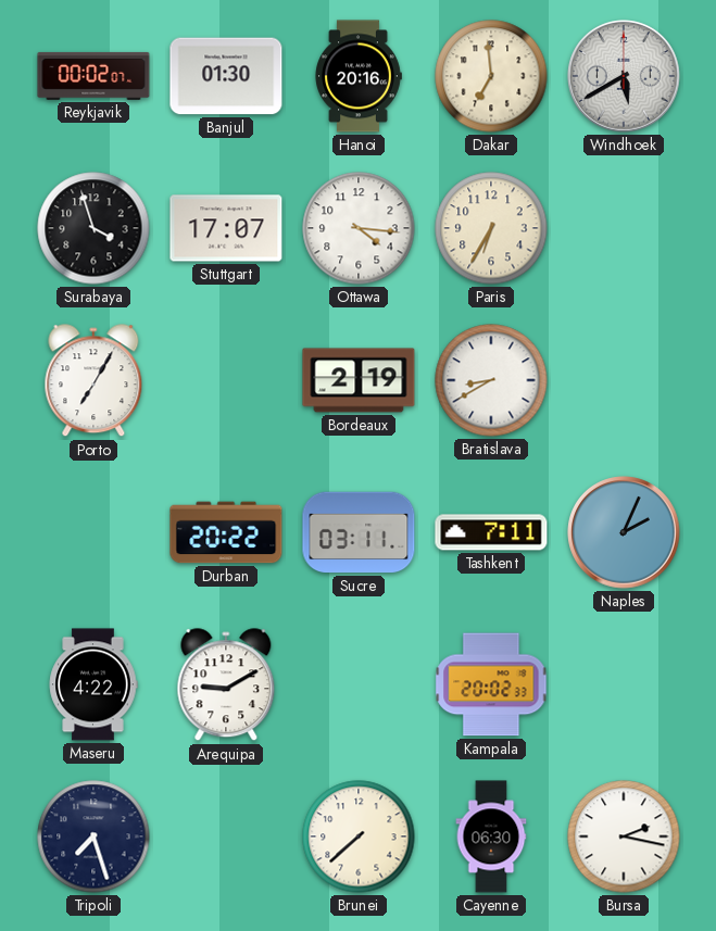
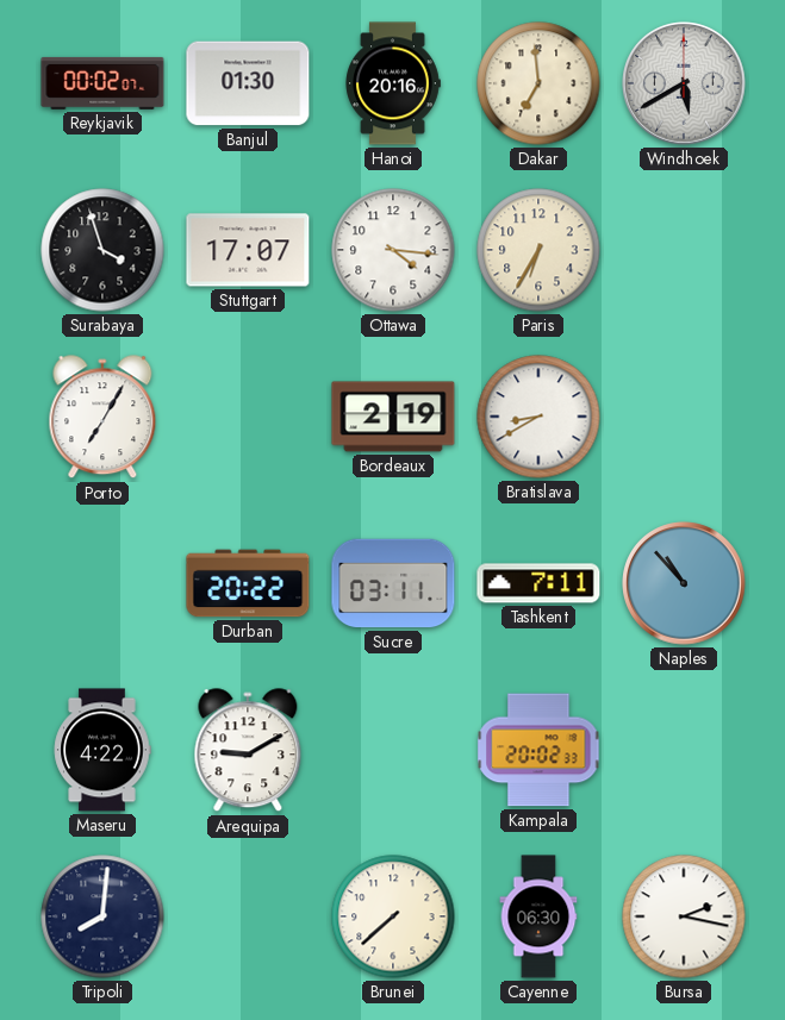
Naples: 2:04 -> 10:53 (684, 583)
Tripoli: 7:27 -> 8:01 (102, 916)
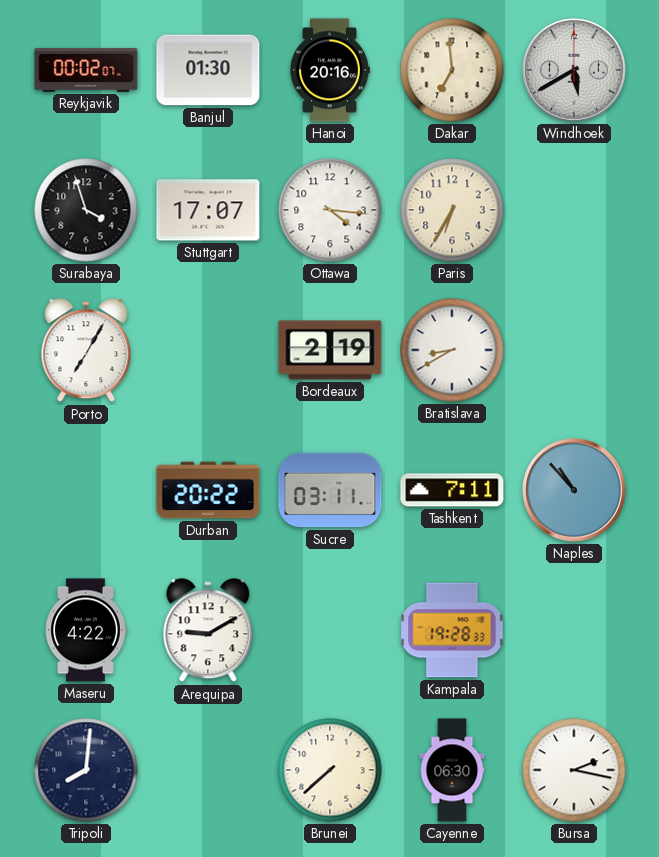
Kampala: 20:02 -> 19:28 (452, 630)
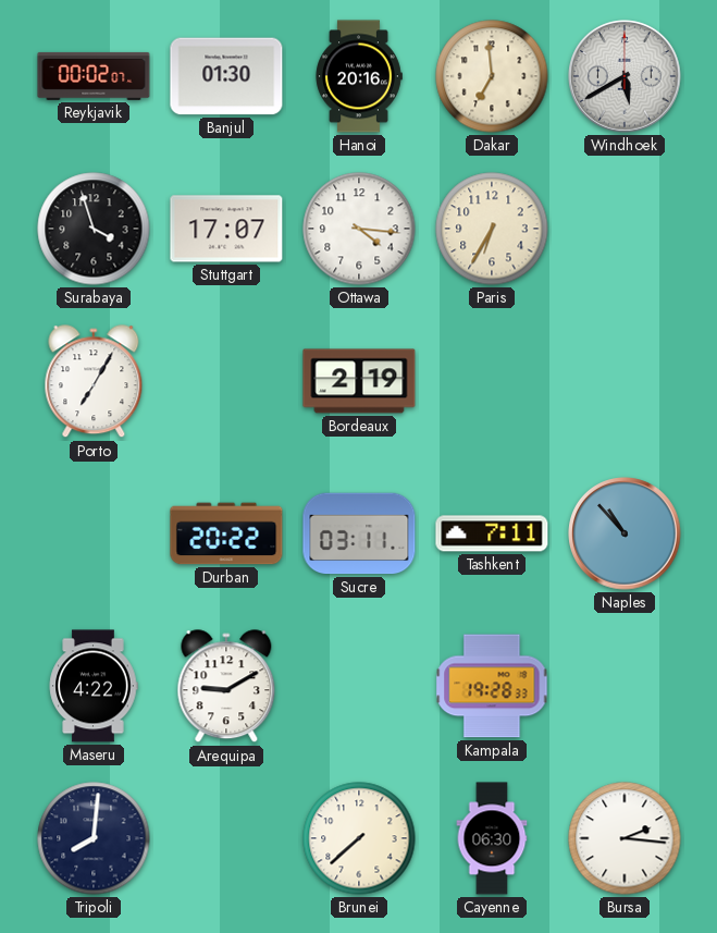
Bratislava: 8:40 -> none (452, 350)
Bursa: 2:17 -> 2:16 (625, 838)
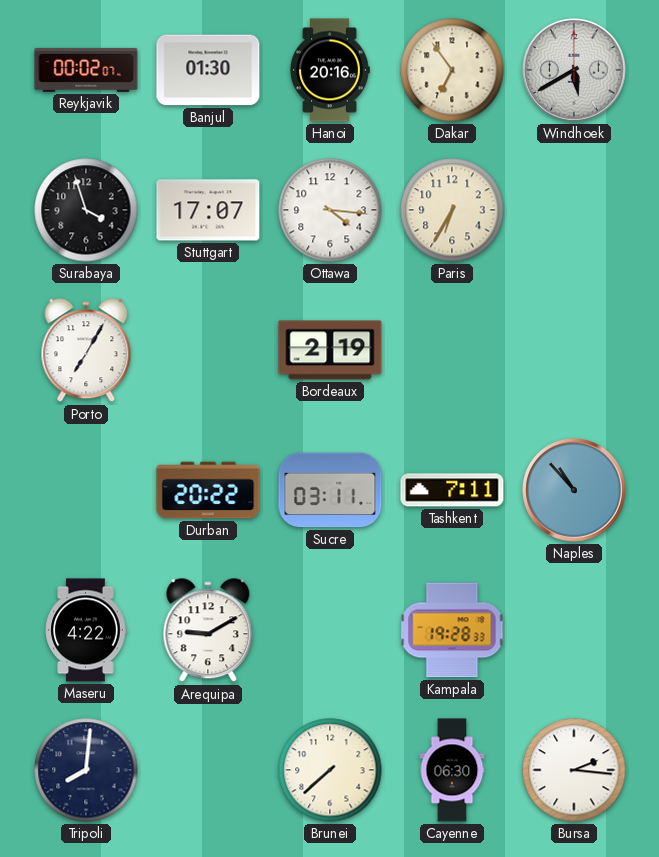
Dakar: 6:59 -> 6:54 (452, 70)
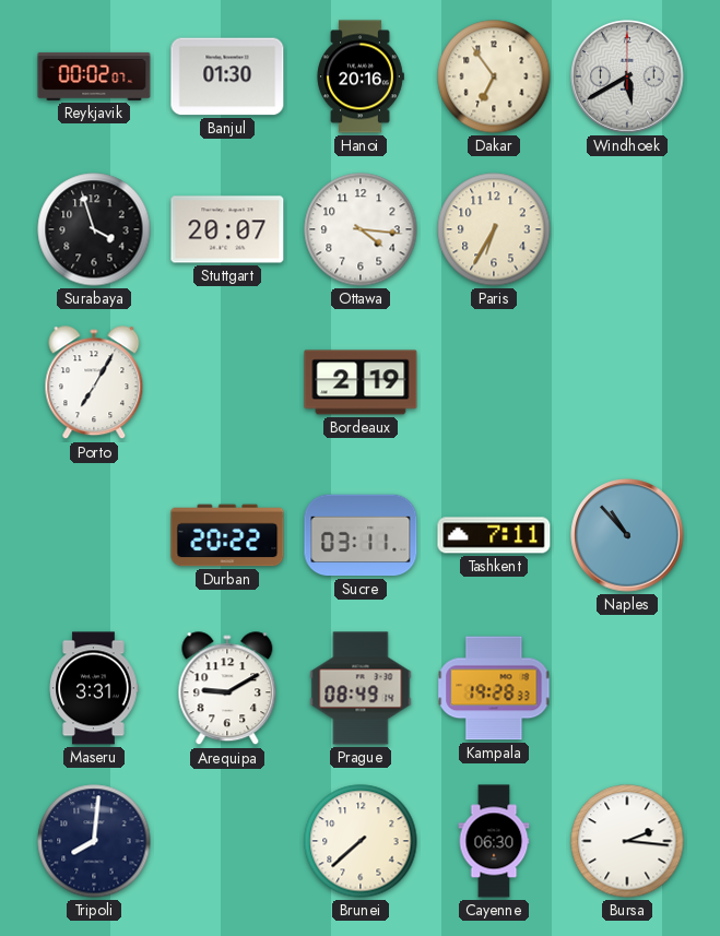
Stuttgart: 17:07 -> 20:07 (227, 229)
Maseru: 4:22 -> 3:31 (94, 688)
Prague: none -> 08:49 (361, 688)
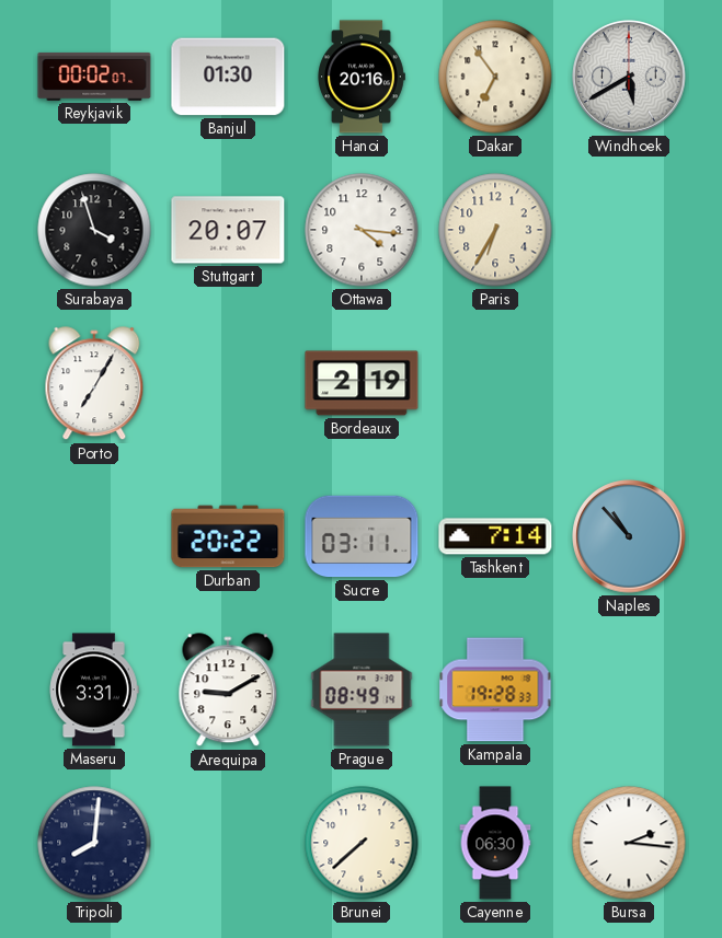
Tashkent: 7:11 -> 7:14 (495, 536)
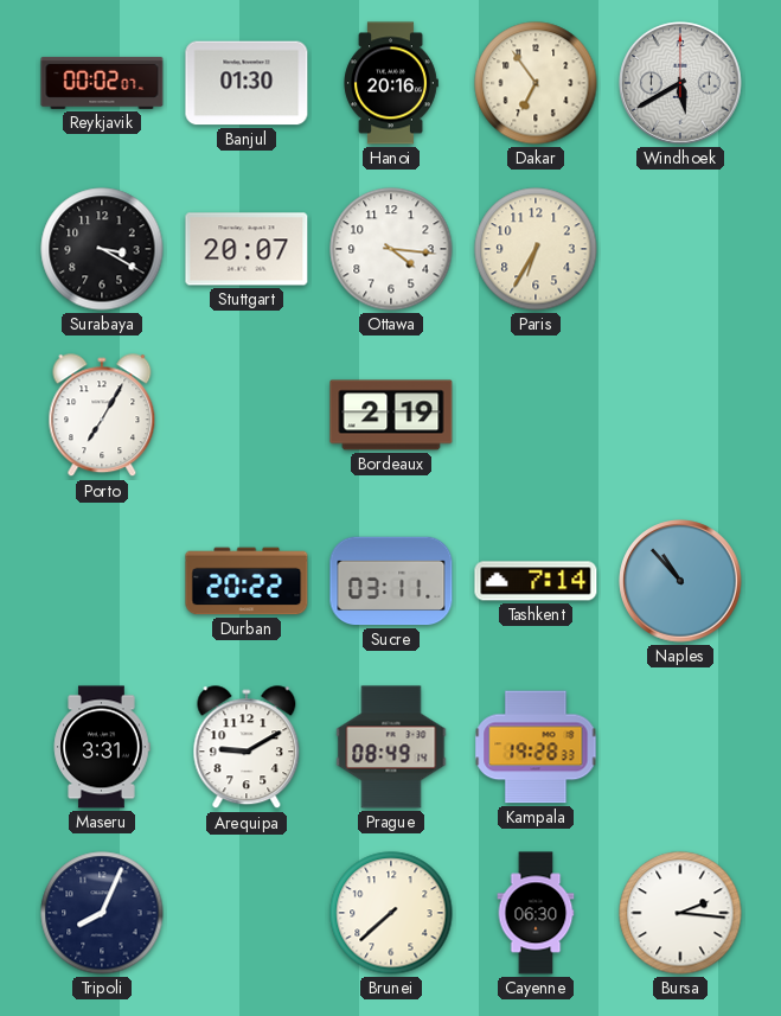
Surabaya: 3:57 -> 3:20 (102, 249)
Tripoli: 8:01 -> 8:04 (102, 913)
